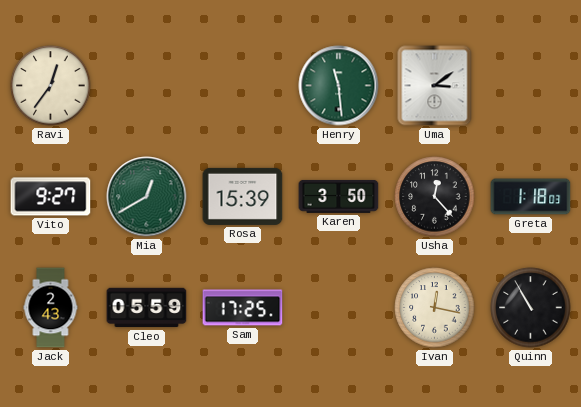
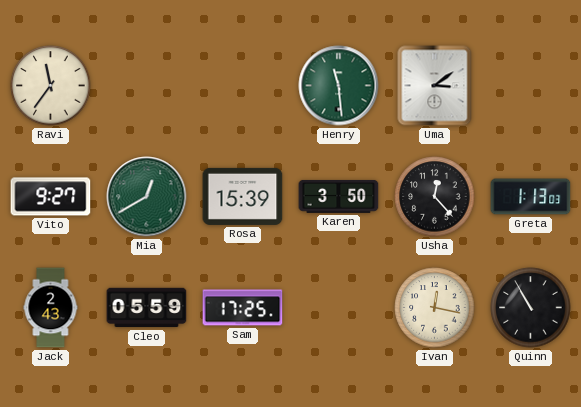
Ravi: 12:36 -> 11:36 (51, 86)
Greta: 1:18 -> 1:13 (531, 197)
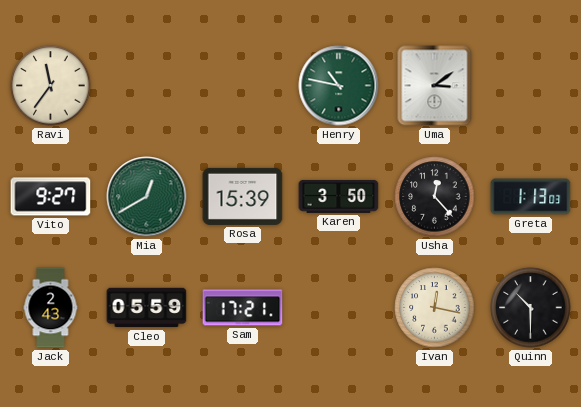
Henry: 11:29 -> 10:47 (339, 86)
Sam: 17:25 -> 17:21 (243, 308)
Quinn: 10:55 -> 10:30 (531, 308)
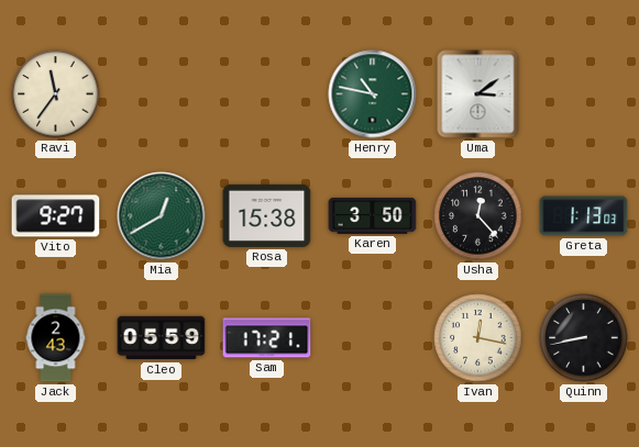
Rosa: 15:39 -> 15:38 (267, 215)
Quinn: 10:30 -> 8:43 (584, 338)
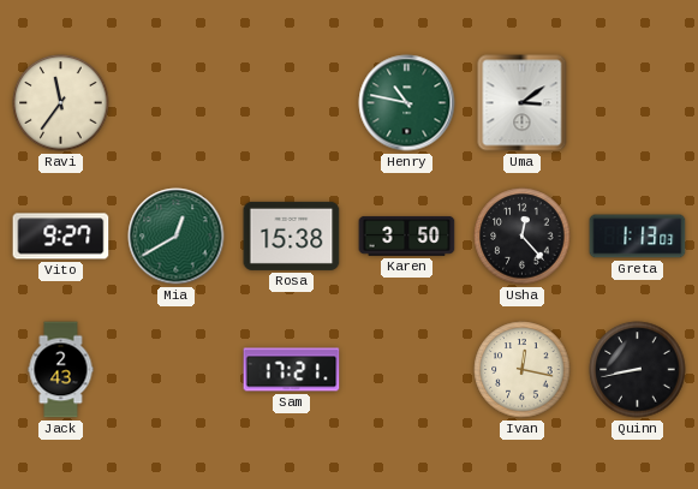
Cleo: 05:59 -> none (162, 338)
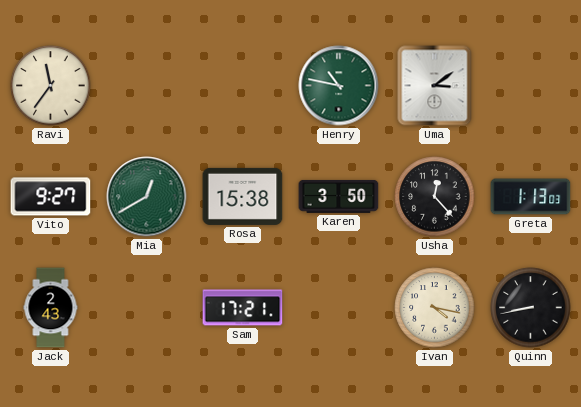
Ivan: 12:17 -> 4:17 (435, 308)
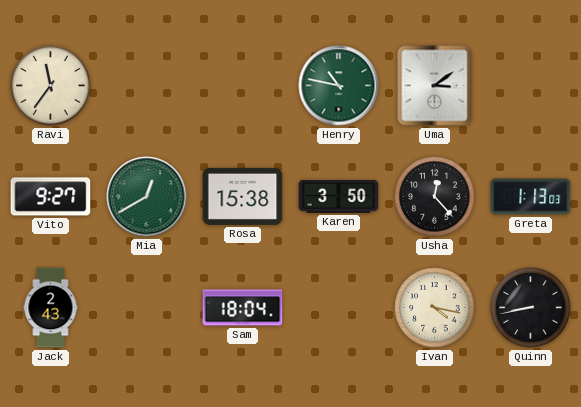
Sam: 17:21 -> 18:04 (243, 308)
